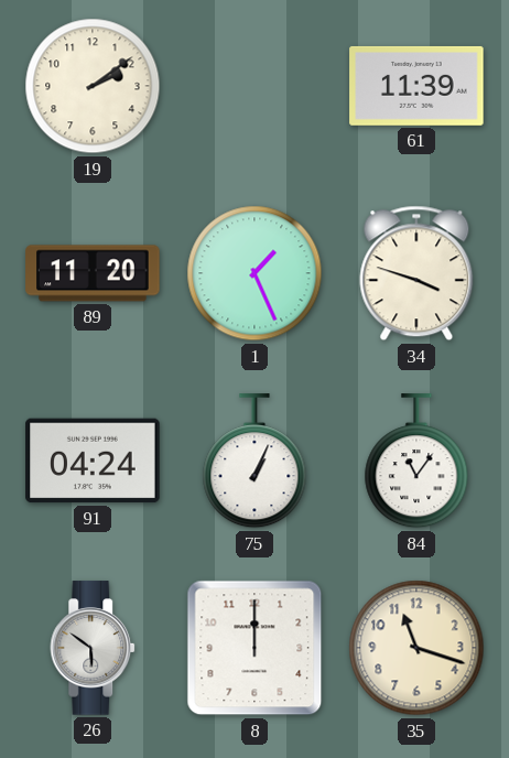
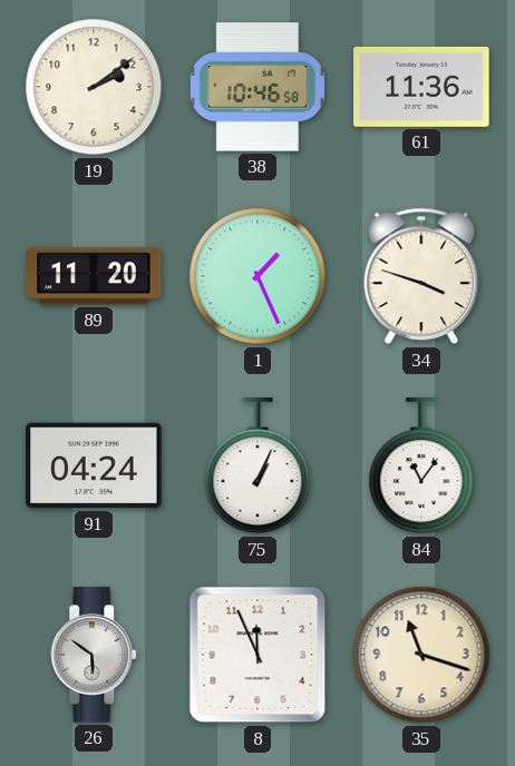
38: none -> 10:46 (256, 87)
61: 11:39 -> 11:36 (421, 87)
8: 12:00 -> 11:56 (257, 655)
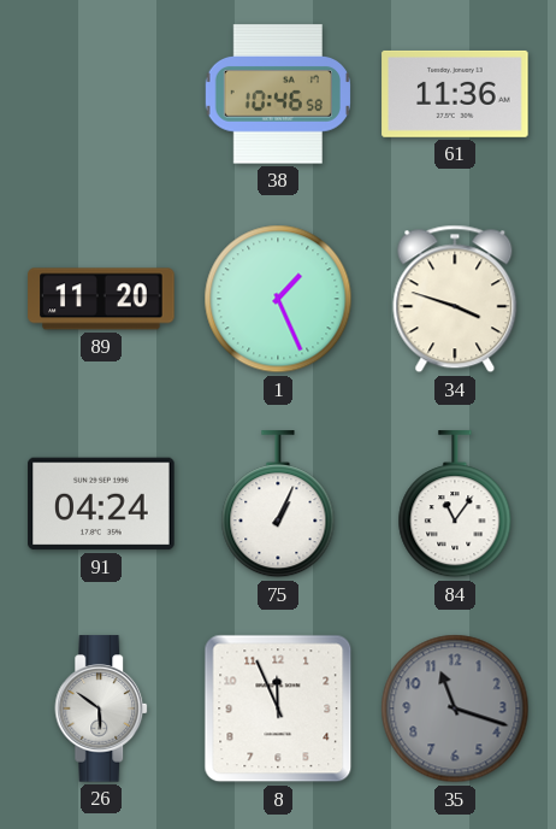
19: 2:09 -> none (94, 87)
35 dial: cream -> grey (455, 709)
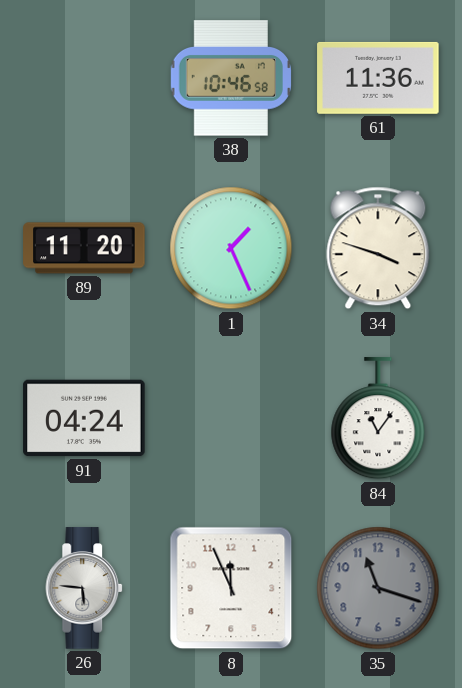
75: 1:04 -> none (278, 505)
26: 5:51 -> 5:46 (85, 588)
